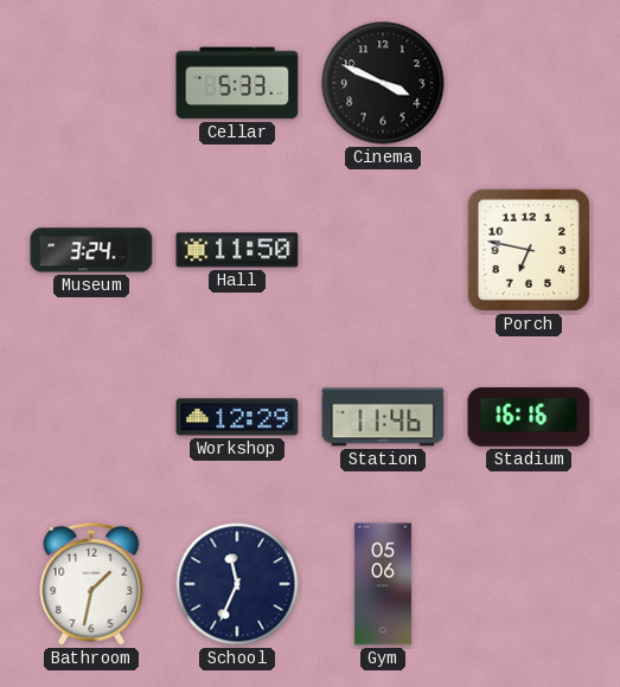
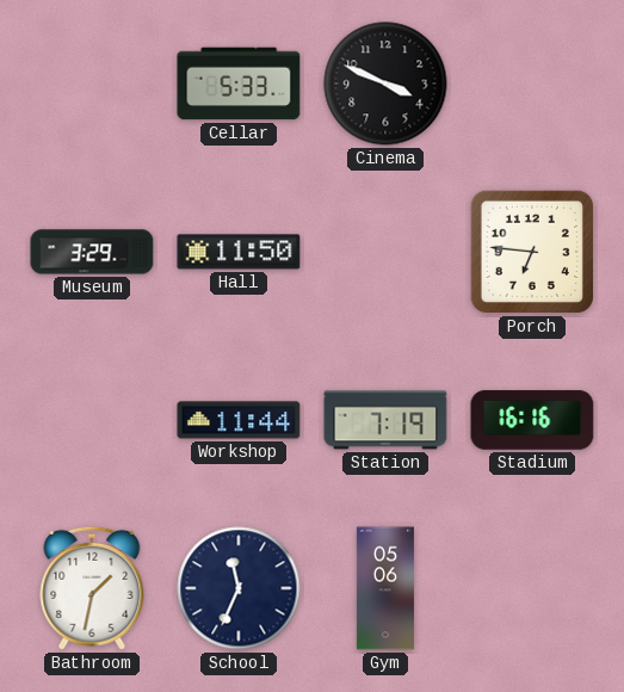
Museum: 3:24 -> 3:29 (92, 252)
Porch: 6:47 -> 6:46 (532, 252)
Workshop: 12:29 -> 11:44 (239, 420)
Station: 11:46 -> 7:19 (385, 420)
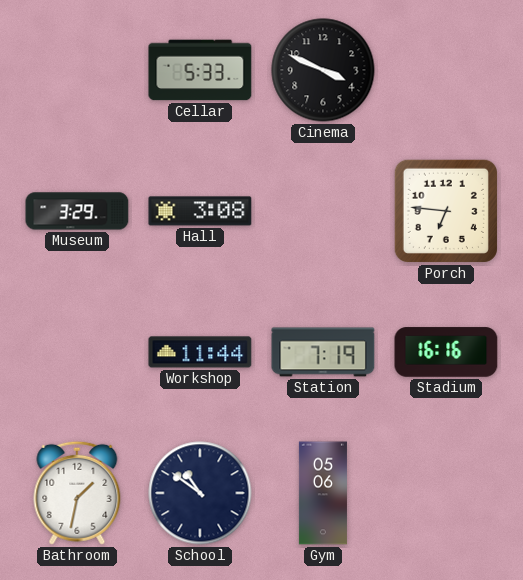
Hall: 11:50 -> 3:08 (200, 211)
School: 11:34 -> 10:51 (200, 493)
